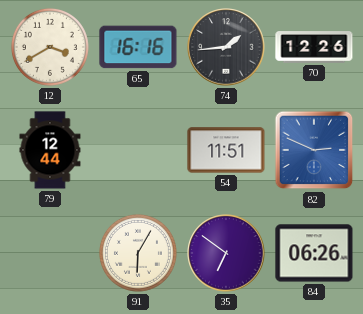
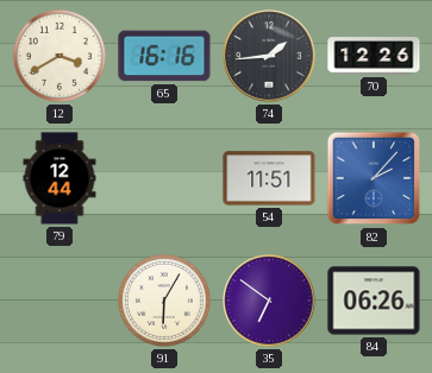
82: 2:49 -> 2:07 (374, 178)
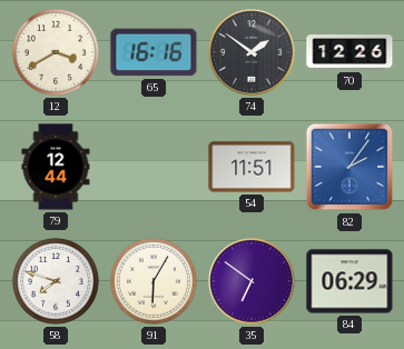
74: 1:44 -> 1:51 (252, 52)
82: 2:07 -> 2:06 (349, 167)
58: none -> 7:48 (56, 281)
84: 06:26 -> 06:29 (349, 281)
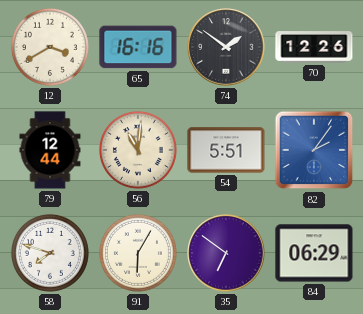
56: none -> 11:01 (138, 150)
54: 11:51 -> 5:51 (226, 150)
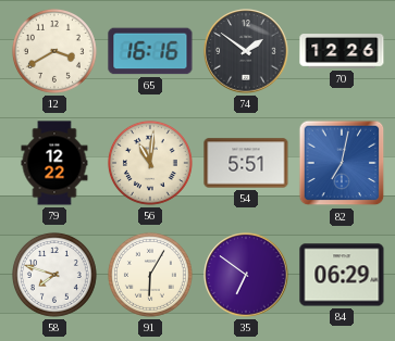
79: 12:44 -> 12:22 (54, 163)
82: 2:06 -> 7:02 (342, 163)
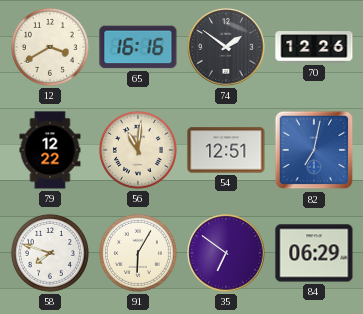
54: 5:51 -> 12:51 (226, 150)
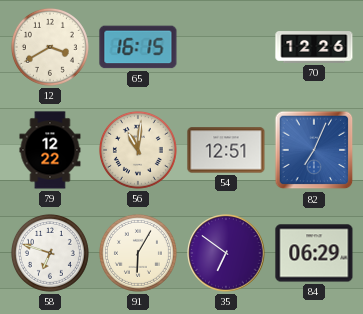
65: 16:16 -> 16:15 (138, 47)
74: 1:51 -> none (226, 47)
82: 7:02 -> 7:04 (314, 150)
58: 7:48 -> 6:48 (50, 253)
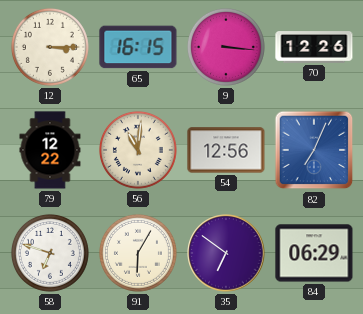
12: 3:40 -> 3:15 (50, 47)
9: none -> 3:16 (226, 47)
54: 12:51 -> 12:56 (226, 150)
